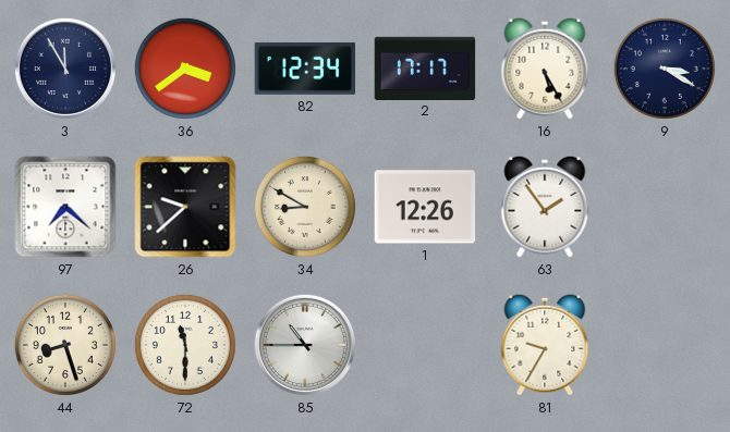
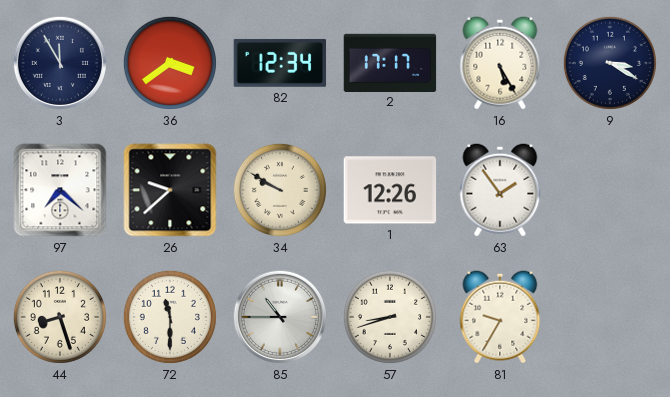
34: 8:50 -> 9:50 (280, 190)
57: none -> 8:42 (390, 317)
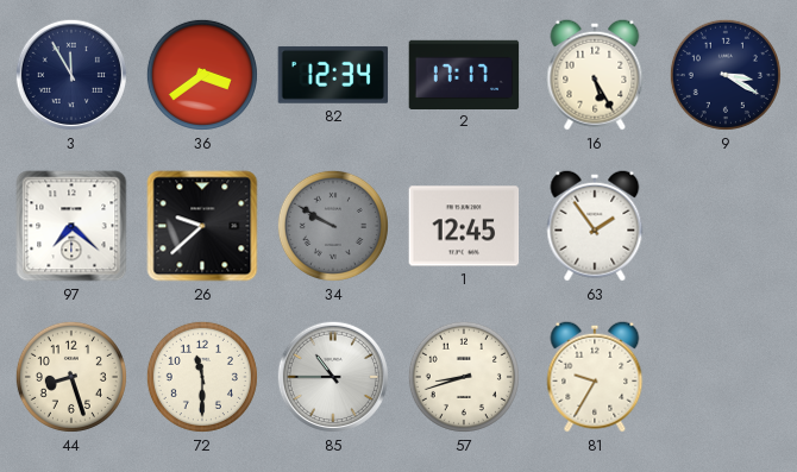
34 dial: cream -> grey (333, 226)
1: 12:26 -> 12:45 (464, 226)
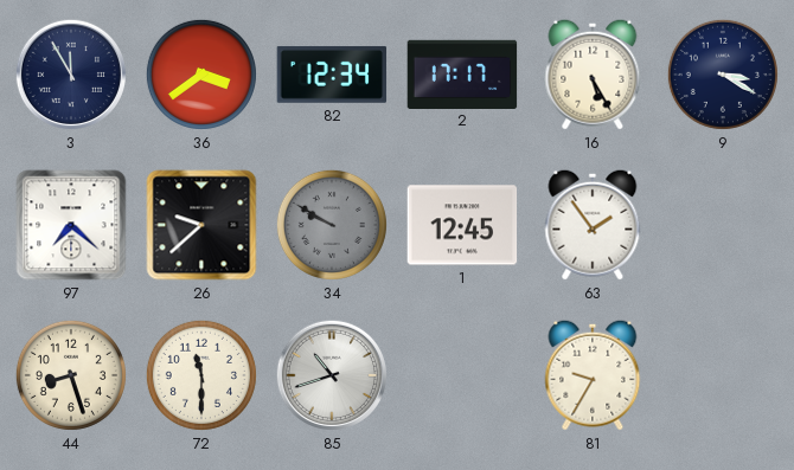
85: 10:45 -> 10:42 (332, 375)
57: 8:42 -> none (464, 377)
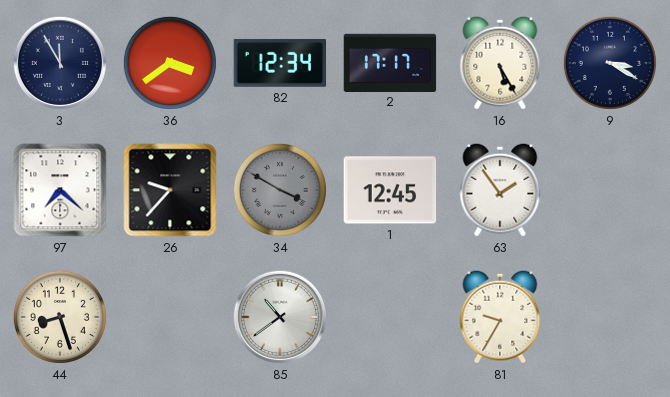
26: 9:38 -> 9:37 (170, 190)
34: 9:50 -> 3:50 (280, 190)
72: 11:30 -> none (201, 375)
85: 10:42 -> 10:39 (280, 317)
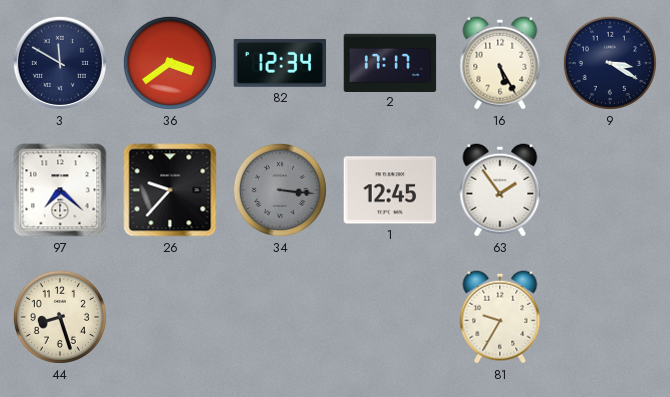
3: 11:55 -> 11:50 (60, 63)
34: 3:50 -> 3:16 (280, 190)
85: 10:39 -> none (280, 317)
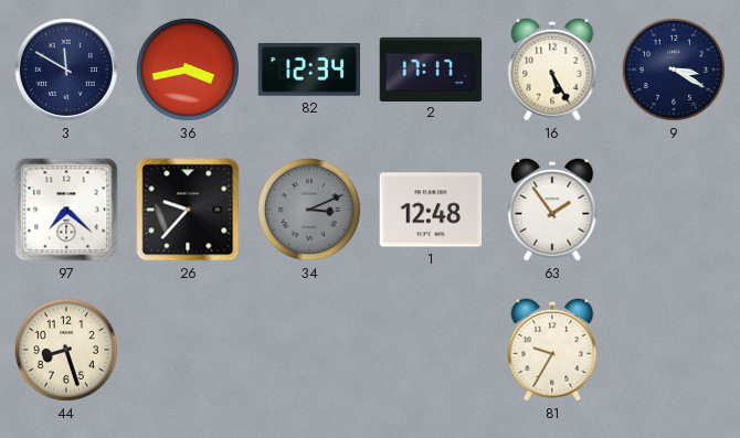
36: 3:39 -> 3:43 (188, 70)
34: 3:16 -> 3:11 (309, 210)
1: 12:45 -> 12:48 (431, 210)
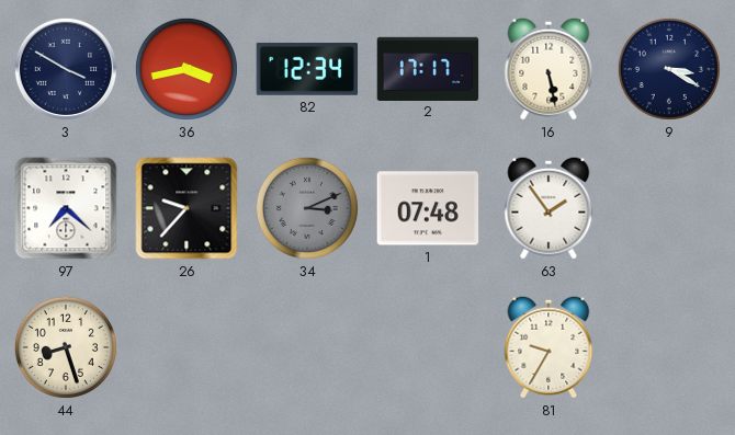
3: 11:50 -> 3:50 (66, 69)
16: 5:25 -> 5:28 (549, 69)
1: 12:48 -> 07:48 (428, 208)
